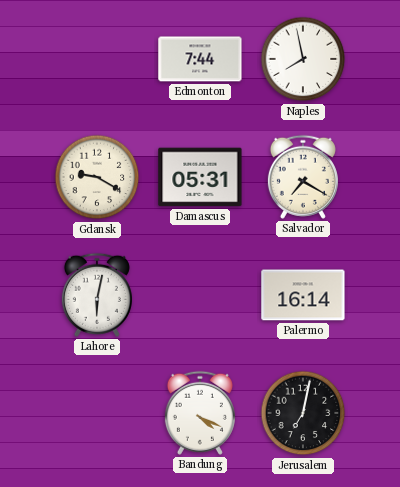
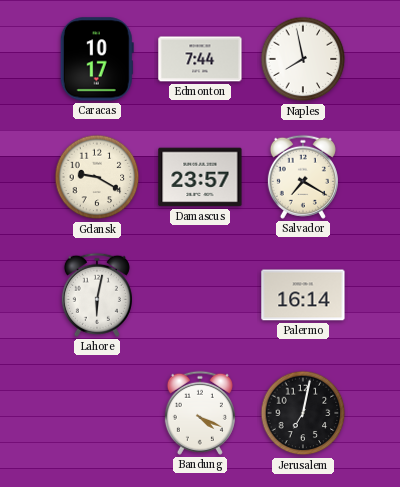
Caracas: none -> 10:17 (97, 59)
Damascus: 05:31 -> 23:57 (200, 177)
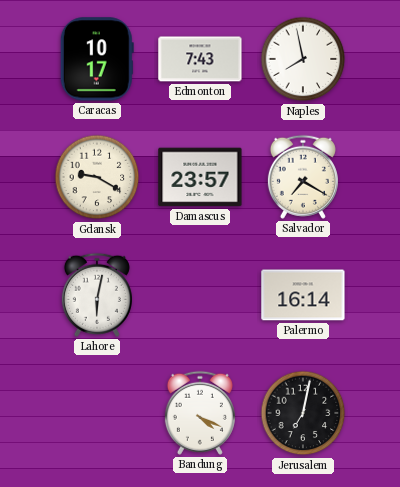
Edmonton: 7:44 -> 7:43 (200, 59)
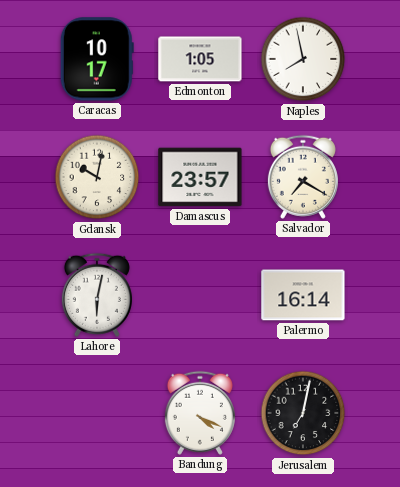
Edmonton: 7:43 -> 1:05 (200, 59)
Gdansk: 9:20 -> 10:02 (97, 177)
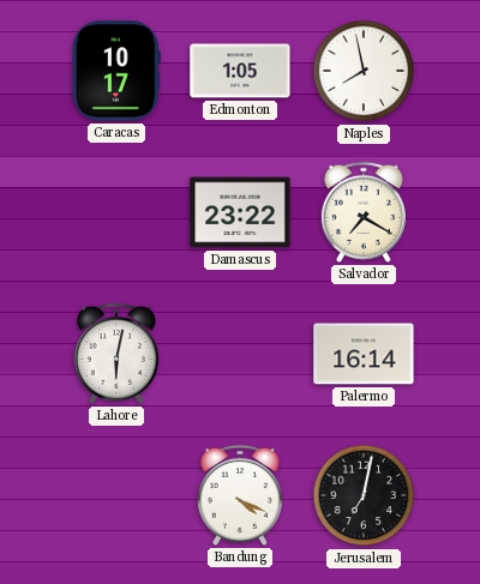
Gdansk: 10:02 -> none (97, 177)
Damascus: 23:57 -> 23:22 (240, 212)
